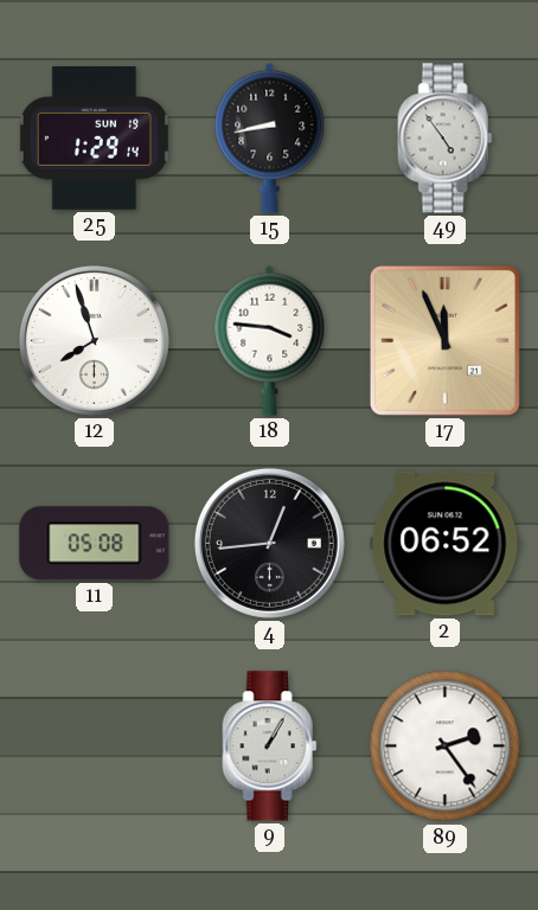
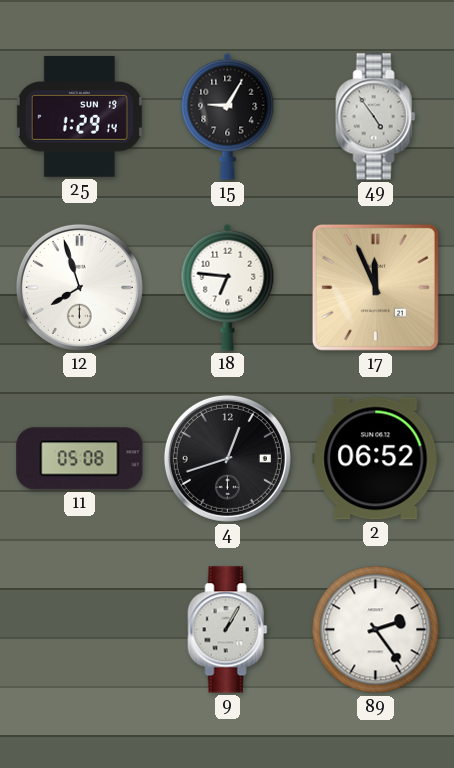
15: 8:43 -> 9:05 (228, 116)
18: 3:46 -> 6:46 (228, 287)
4: 12:44 -> 12:42 (227, 458)
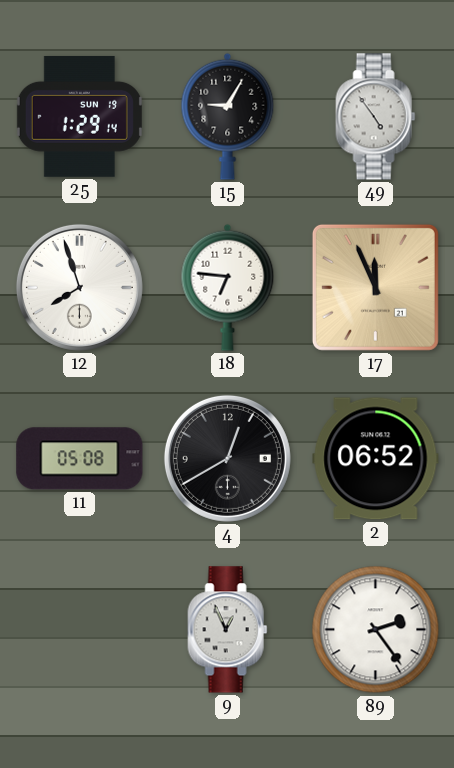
4: 12:42 -> 12:40 (227, 458)
9: 1:05 -> 12:56 (228, 630)
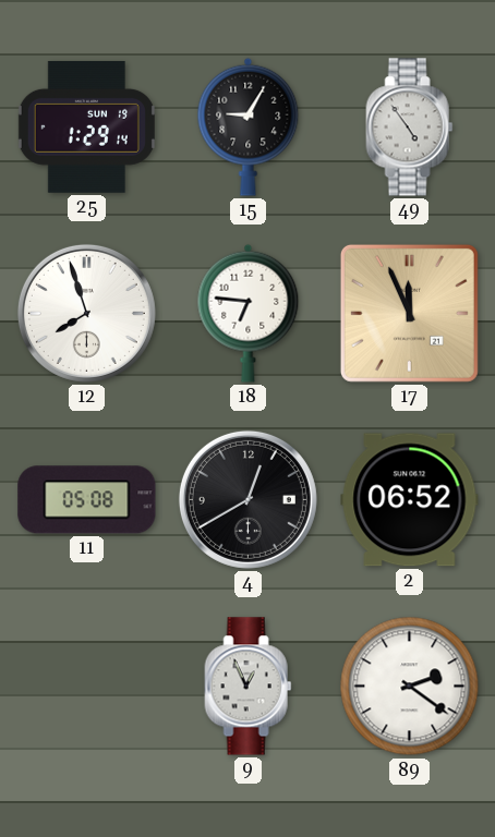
89: 2:24 -> 2:21 (410, 687)
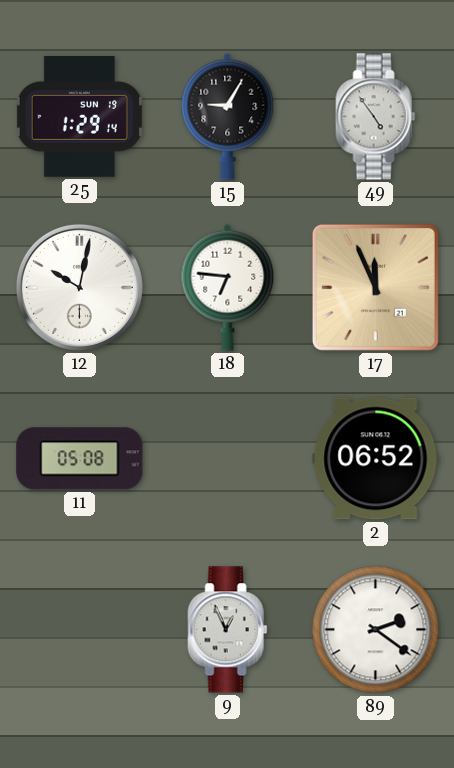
12: 7:57 -> 10:02 (79, 287)
4: 12:40 -> none (247, 499)
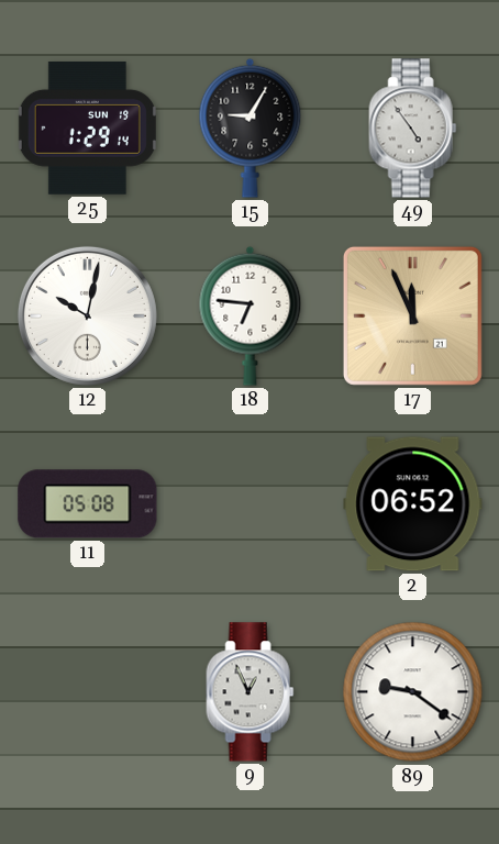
89: 2:21 -> 9:21 (413, 692)
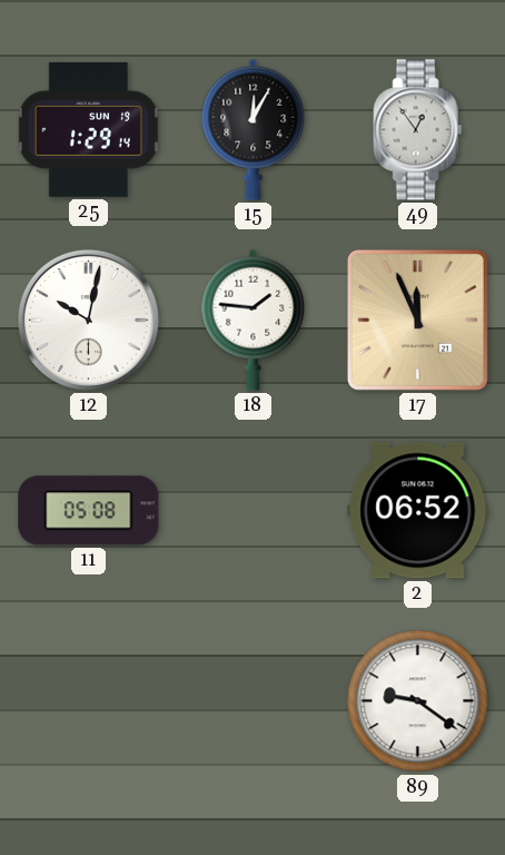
15: 9:05 -> 12:05 (254, 129)
49: 4:54 -> 12:54 (418, 130)
18: 6:46 -> 1:46 (254, 320)
9: 12:56 -> none (251, 692)
